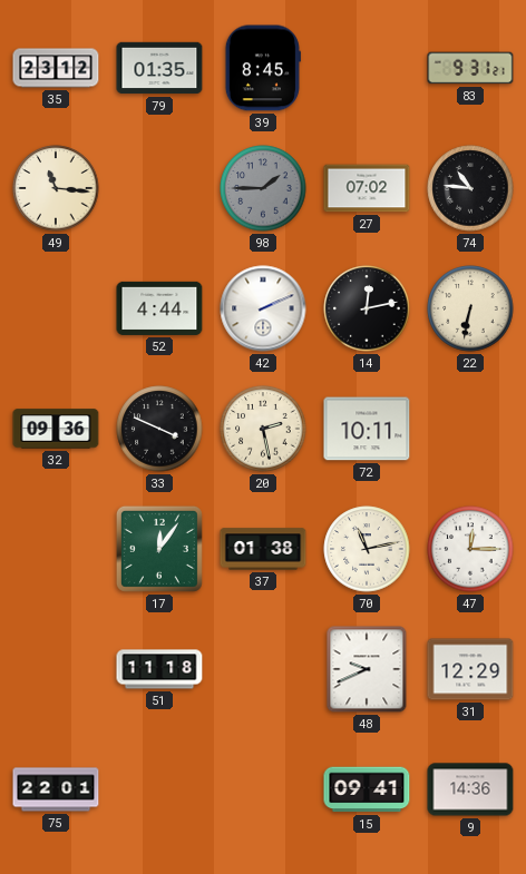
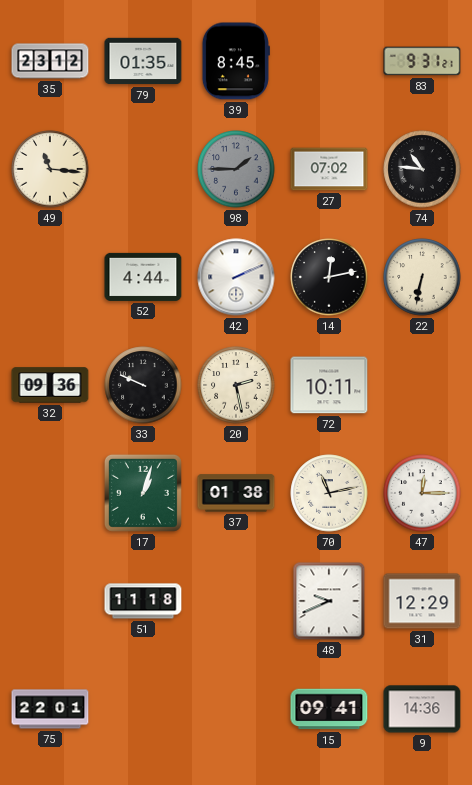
33: 3:49 -> 9:49 (143, 385)
17: 12:06 -> 1:03 (143, 493)
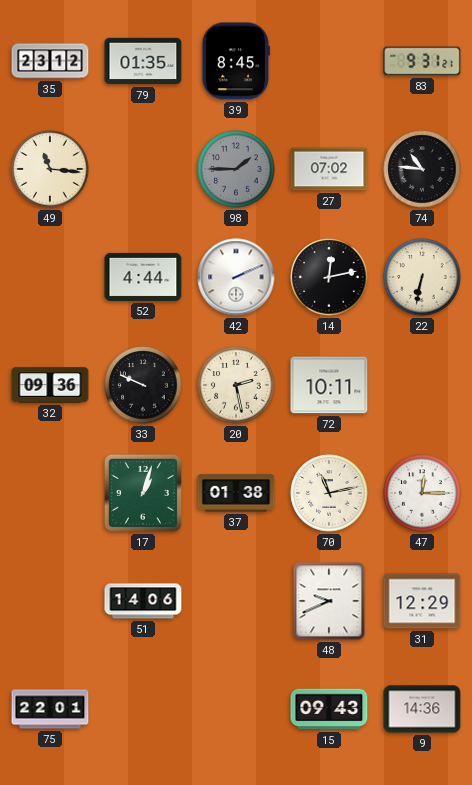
51: 11:18 -> 14:06 (143, 601)
15: 09:41 -> 09:43 (329, 709)
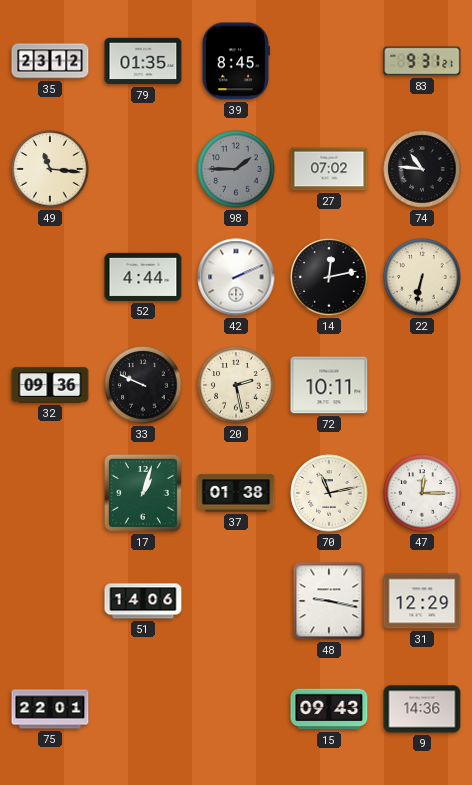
48: 9:41 -> 9:17 (329, 601)
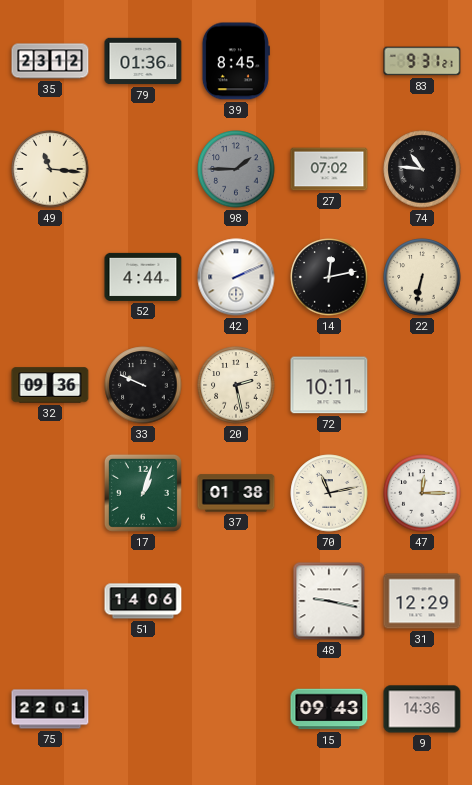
79: 01:35 -> 01:36 (143, 61)
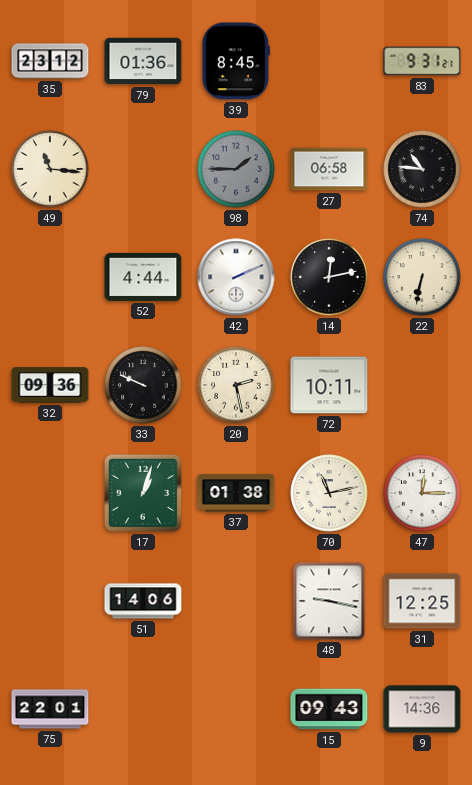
27: 07:02 -> 06:58 (329, 169)
31: 12:29 -> 12:25 (422, 601)
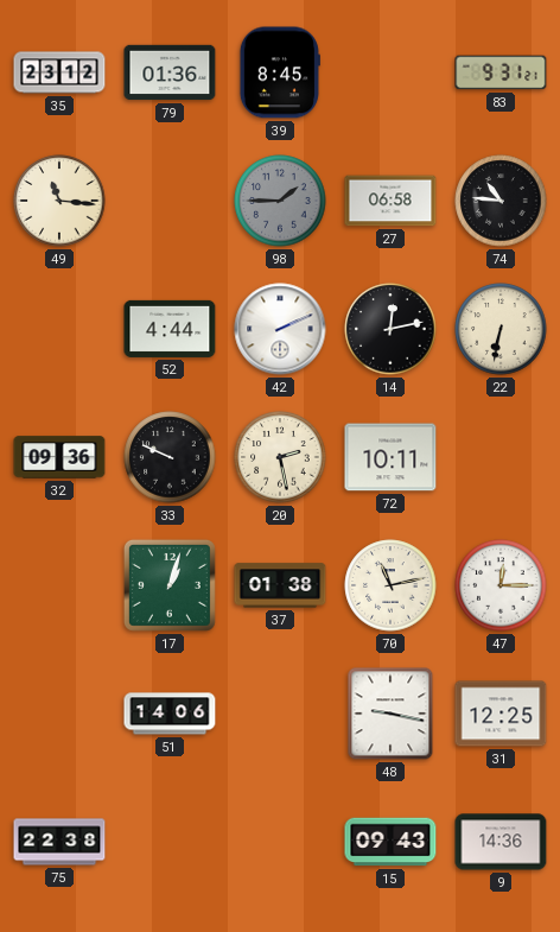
75: 22:01 -> 22:38 (59, 842)
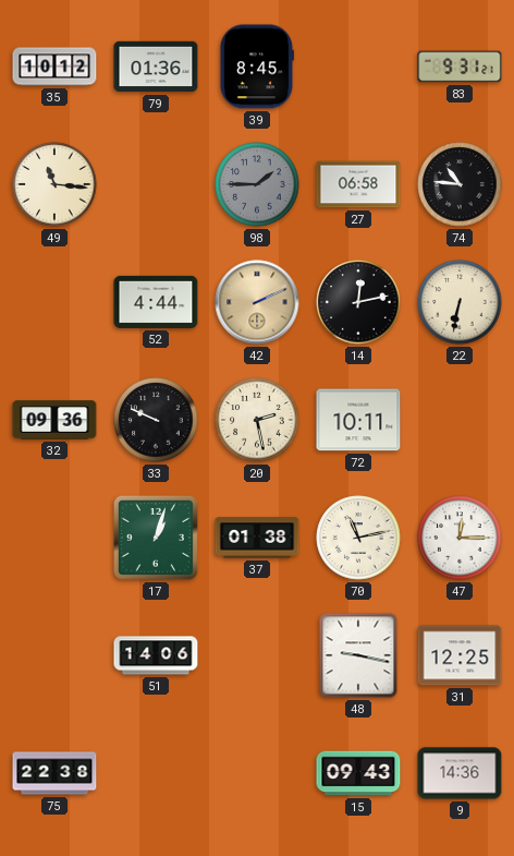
35: 23:12 -> 10:12 (54, 67)
42 dial: white -> champagne (257, 302)
